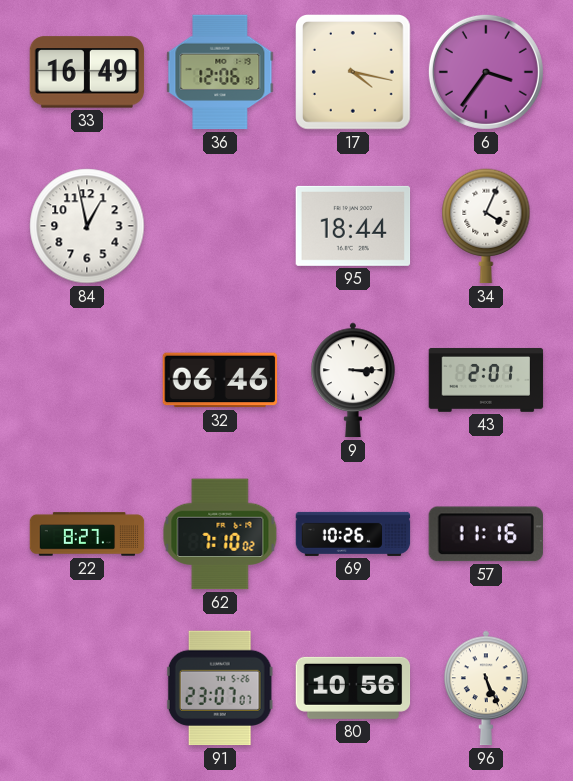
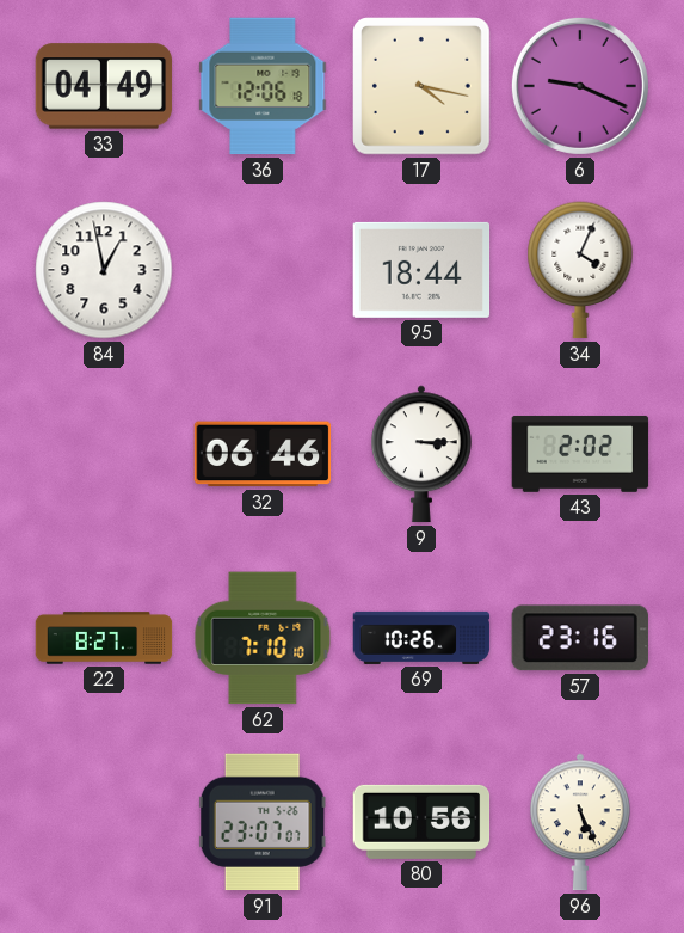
33: 16:49 -> 04:49 (104, 86)
6: 3:36 -> 9:19 (580, 86)
43: 2:01 -> 2:02 (580, 454)
62: 7:10:02 -> 7:10:10 (263, 638)
57: 11:16 -> 23:16 (580, 638)
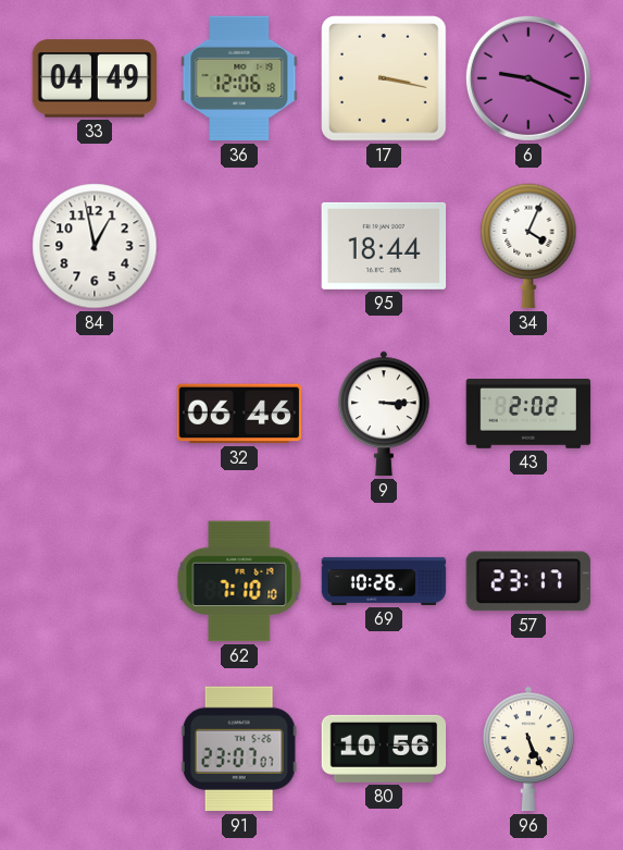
17: 4:17 -> 3:17 (385, 79)
22: 8:27 -> none (104, 638)
57: 23:16 -> 23:17 (528, 581)
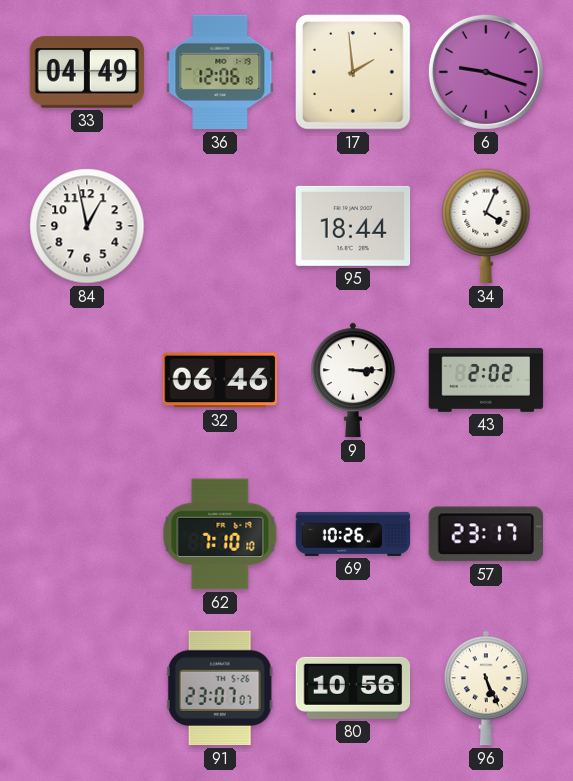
17: 3:17 -> 1:59 (354, 73)
6: 9:19 -> 9:18 (486, 72)
